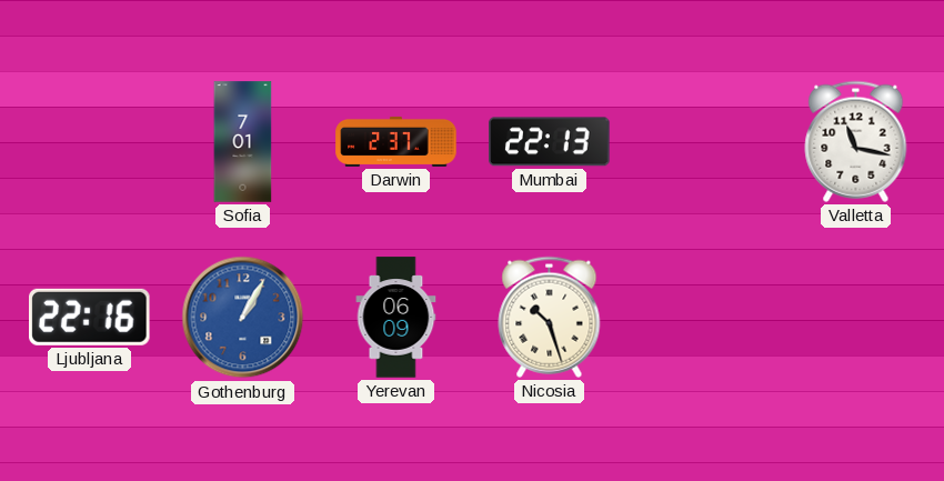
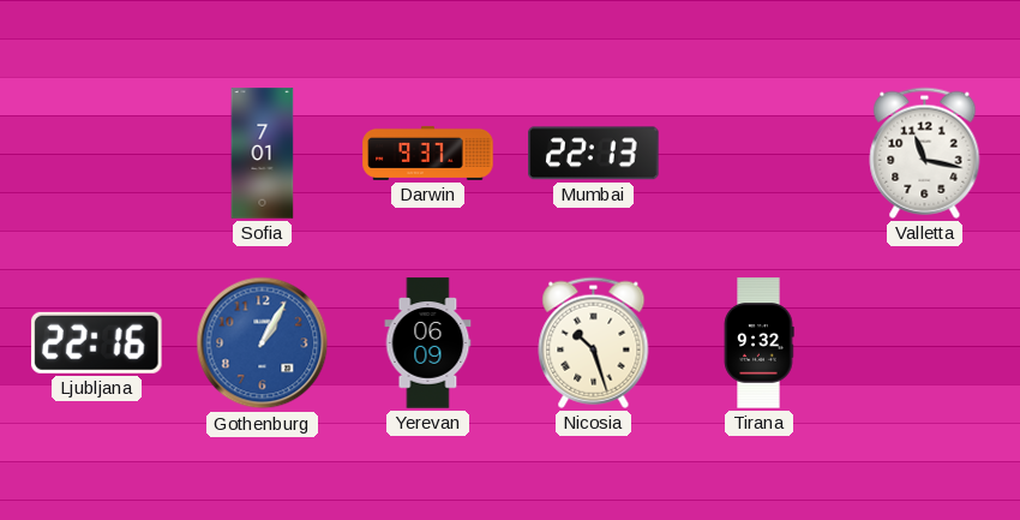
Darwin: 2:37 -> 9:37 (428, 153)
Tirana: none -> 9:32 (758, 343)
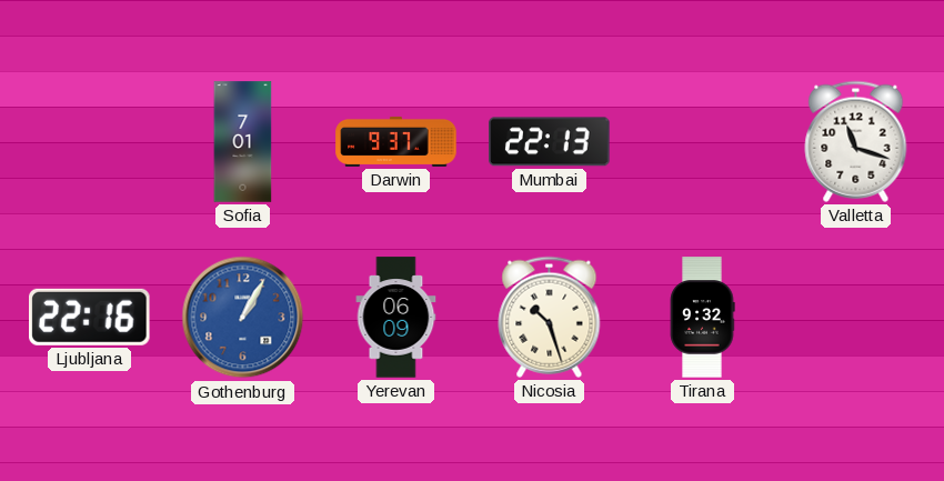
Valletta: 11:17 -> 11:18 (856, 141)
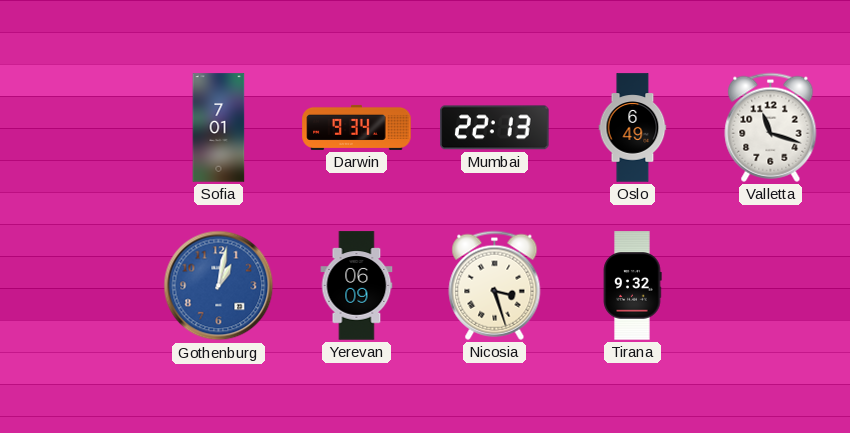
Darwin: 9:37 -> 9:34 (357, 127)
Oslo: none -> 6:49 (633, 128)
Ljubljana: 22:16 -> none (90, 317)
Gothenburg: 1:05 -> 1:02 (219, 286)
Nicosia: 10:27 -> 3:27 (495, 285)
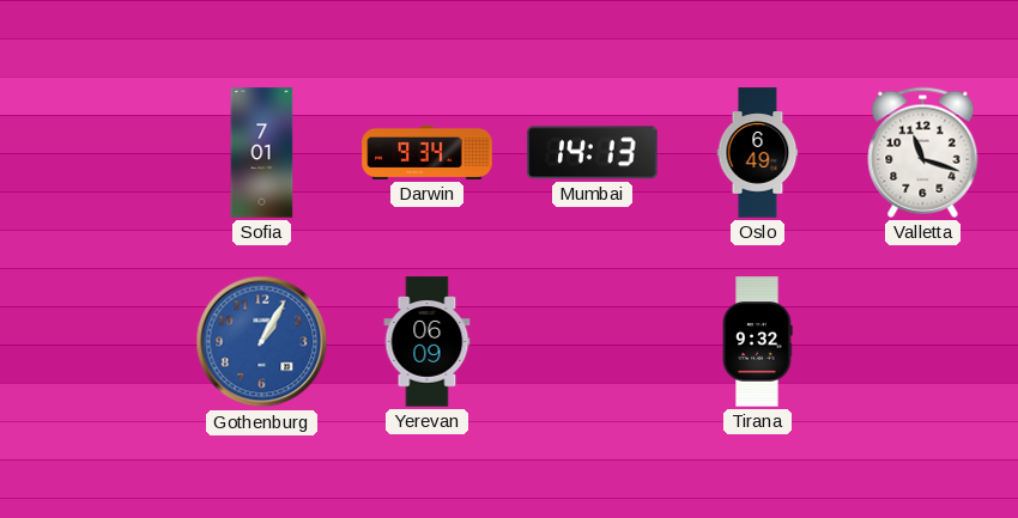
Mumbai: 22:13 -> 14:13 (593, 153)
Gothenburg: 1:02 -> 1:05 (262, 342)
Nicosia: 3:27 -> none (495, 285)
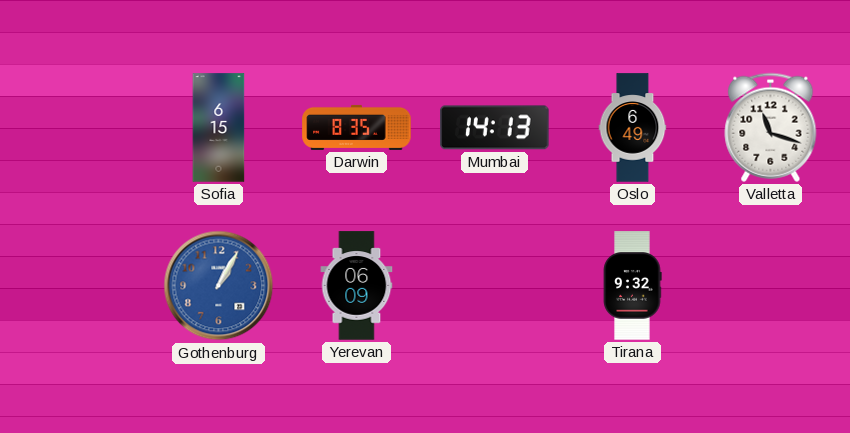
Sofia: 7:01 -> 6:15 (219, 128)
Darwin: 9:34 -> 8:35 (357, 127)
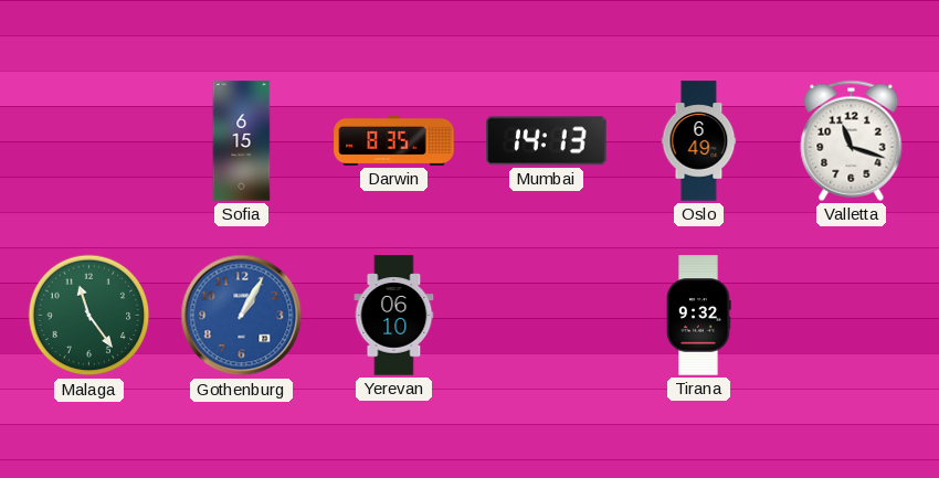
Malaga: none -> 11:24 (89, 316)
Yerevan: 06:09 -> 06:10 (394, 316)
